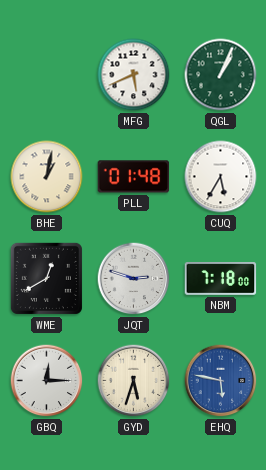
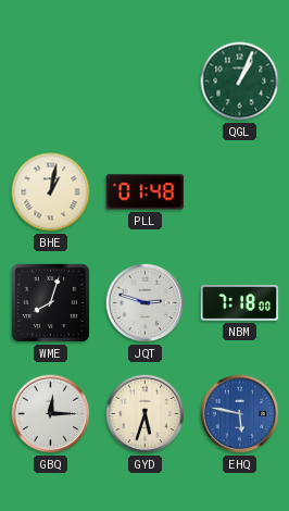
MFG: 5:41 -> none (134, 75)
CUQ: 5:35 -> none (221, 177)
WME: 12:40 -> 8:03 (50, 302)
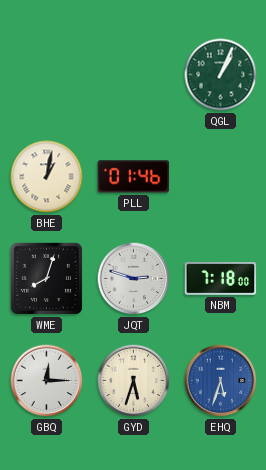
PLL: 01:48 -> 01:46 (134, 177)
EHQ: 5:47 -> 5:33 (221, 381)
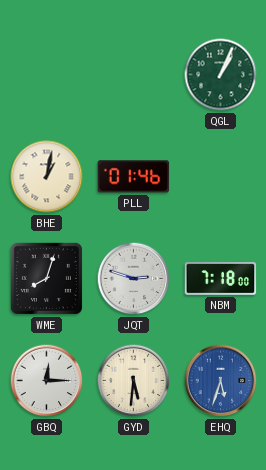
GYD: 5:33 -> 5:31 (134, 381)
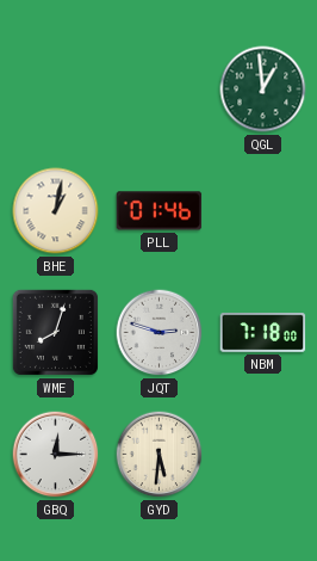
QGL: 1:04 -> 12:59 (263, 90)
EHQ: 5:33 -> none (221, 381)
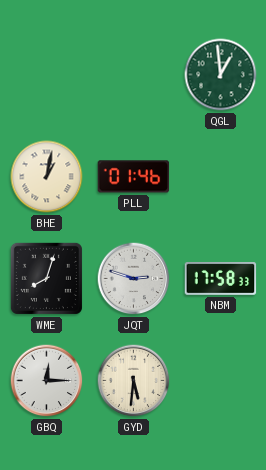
NBM: 7:18 -> 17:58 (221, 279)
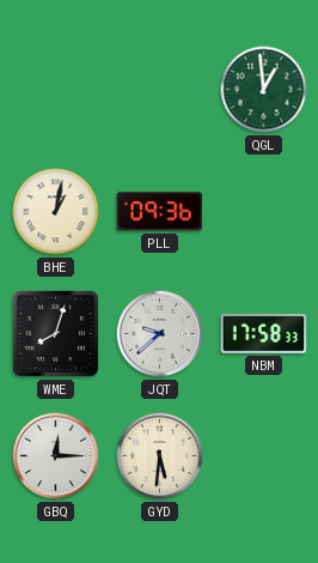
PLL: 01:46 -> 09:36 (160, 212)
JQT: 2:48 -> 9:38 (160, 334)
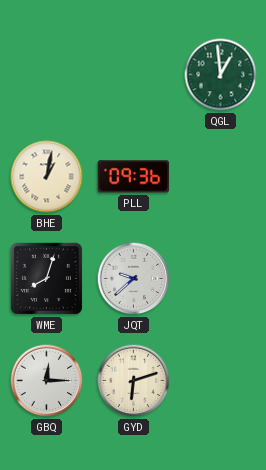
NBM: 17:58 -> none (264, 334)
GYD: 5:31 -> 6:12 (134, 381)
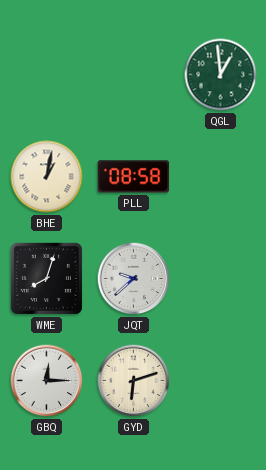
PLL: 09:36 -> 08:58 (134, 177)
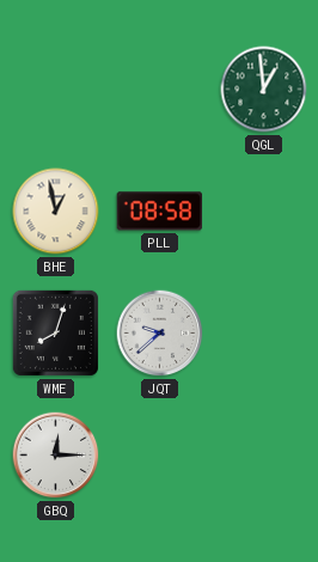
BHE: 1:02 -> 12:58 (56, 212)
GYD: 6:12 -> none (134, 381)
